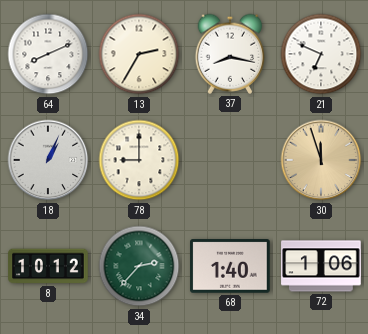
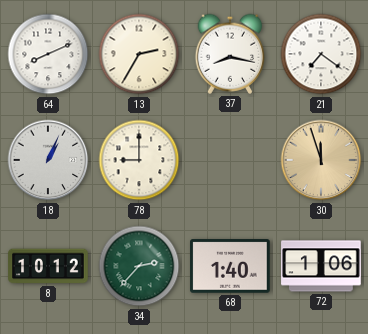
21: 6:49 -> 7:21 (321, 54)
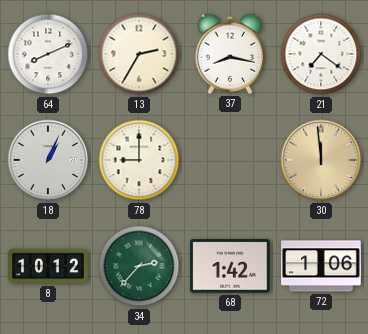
30: 11:57 -> 11:59 (321, 160)
68: 1:40 -> 1:42 (230, 266)
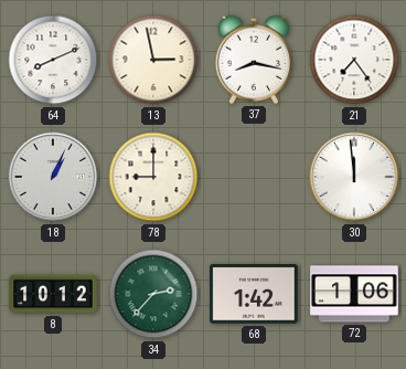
13: 2:35 -> 2:58 (153, 60)
21: 7:21 -> 7:24 (354, 60)
30 dial: champagne -> white (354, 177)
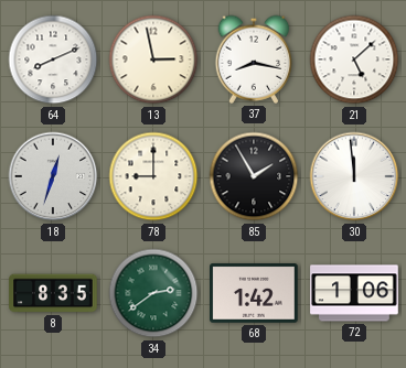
21: 7:24 -> 5:08 (354, 59)
18: 1:04 -> 12:33 (53, 176)
85: none -> 1:55 (254, 176)
8: 10:12 -> 8:35 (53, 293)
34: 2:37 -> 2:39 (153, 293)
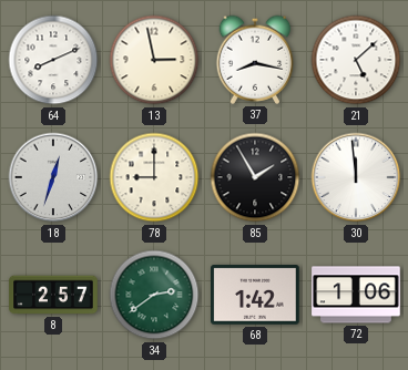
8: 8:35 -> 2:57 (53, 295)
